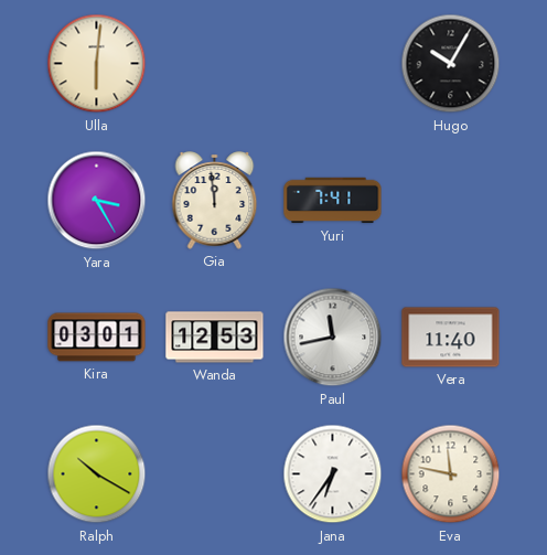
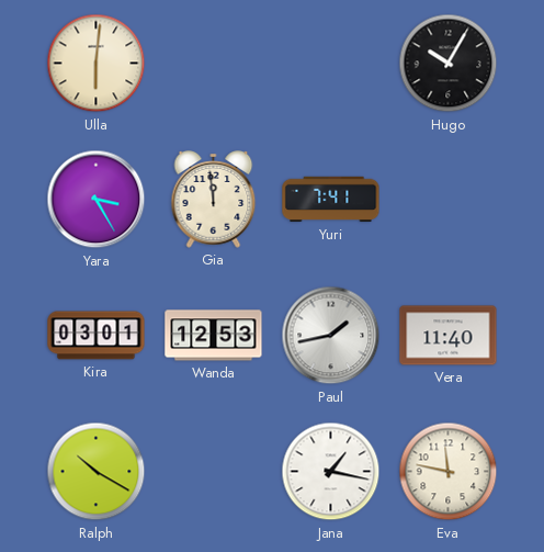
Paul: 11:43 -> 1:43 (331, 336)
Jana: 6:36 -> 1:17 (331, 472)
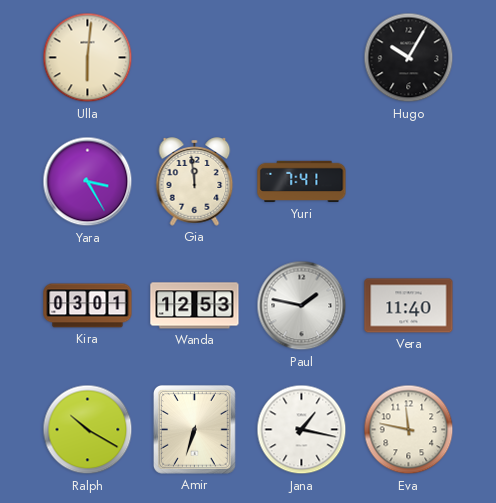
Paul: 1:43 -> 1:47 (302, 306)
Amir: none -> 6:33 (194, 430)
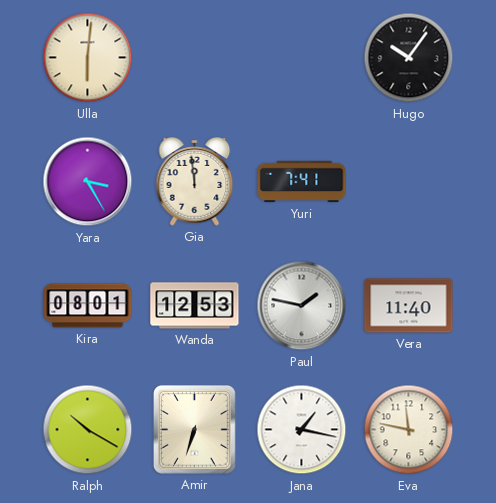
Hugo: 10:05 -> 10:06 (409, 58)
Kira: 03:01 -> 08:01 (88, 306)
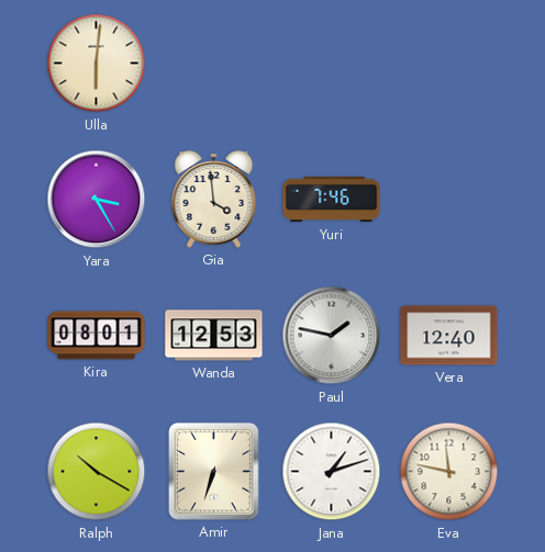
Hugo: 10:06 -> none (409, 58)
Gia: 11:59 -> 3:59 (214, 200)
Yuri: 7:41 -> 7:46 (332, 200)
Vera: 11:40 -> 12:40 (449, 336)
Jana: 1:17 -> 1:12 (332, 472)
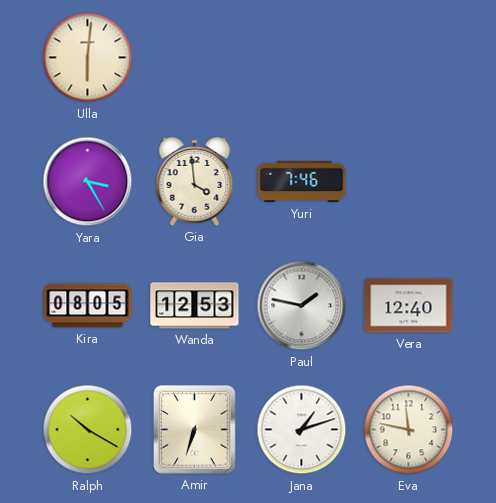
Kira: 08:01 -> 08:05 (88, 306)
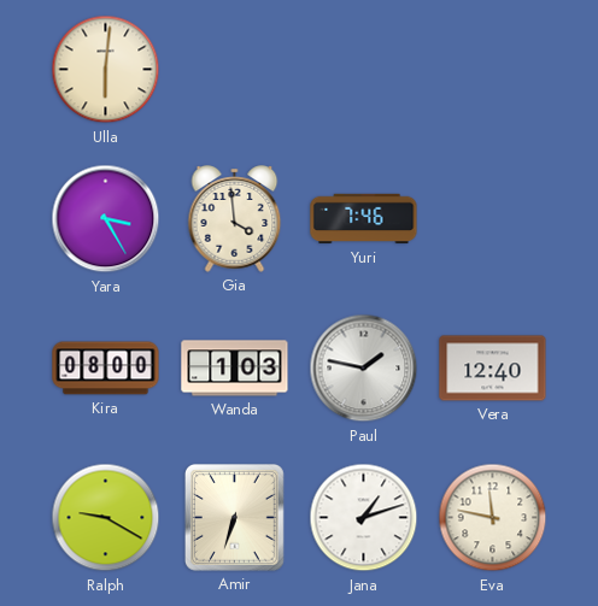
Kira: 08:05 -> 08:00 (106, 369)
Wanda: 12:53 -> 1:03 (235, 369)
Ralph: 10:20 -> 9:20 (106, 518)
